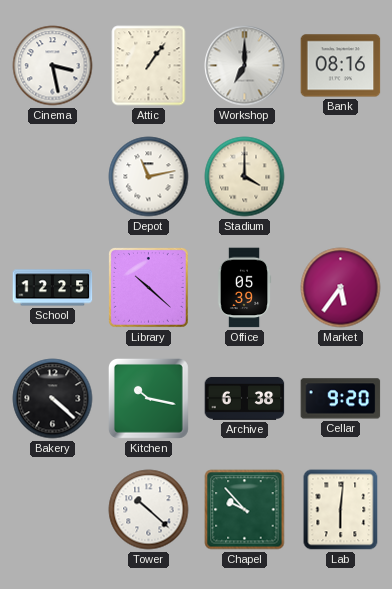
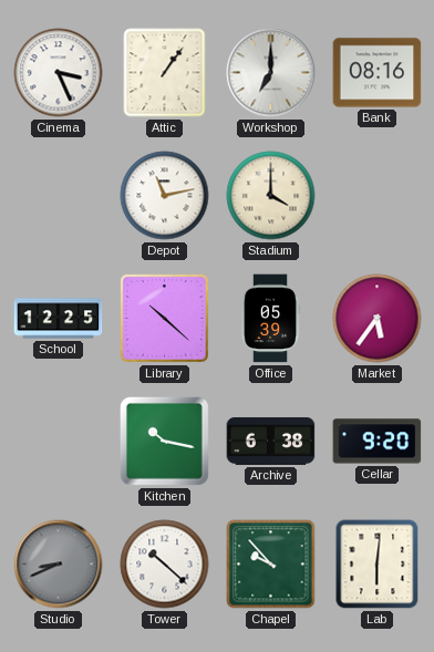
Cinema: 3:28 -> 3:26 (59, 73)
Bakery: 4:22 -> none (53, 399)
Studio: none -> 8:41 (59, 565)
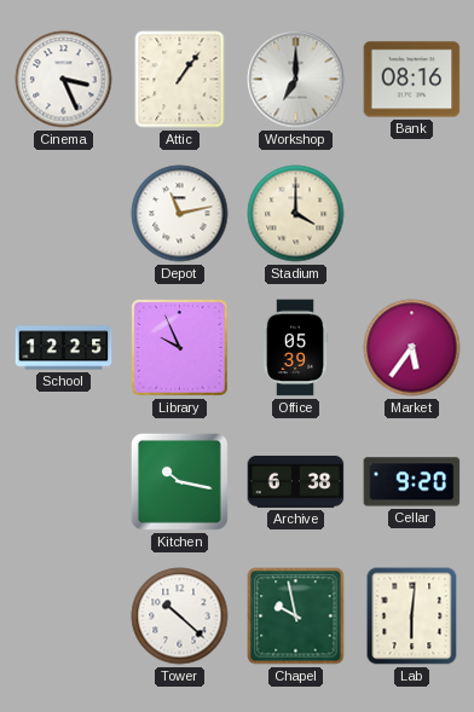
Library: 10:22 -> 9:56 (180, 348)
Studio: 8:41 -> none (59, 565)
Chapel: 9:53 -> 9:58 (296, 617)
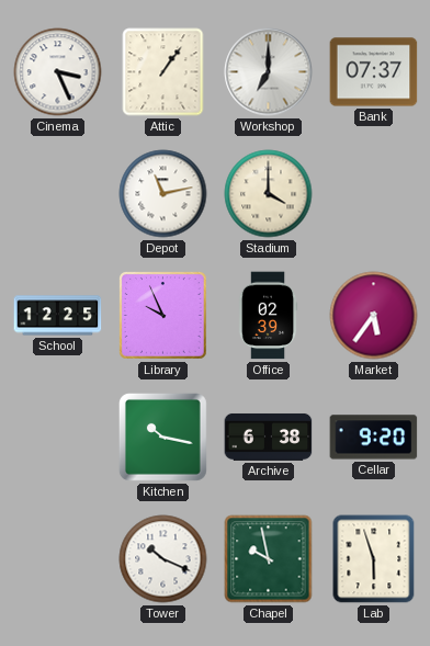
Bank: 08:16 -> 07:37 (374, 72)
Office: 05:39 -> 02:39 (268, 316)
Tower: 10:22 -> 10:19 (163, 559)
Lab: 6:01 -> 5:57 (374, 559)
